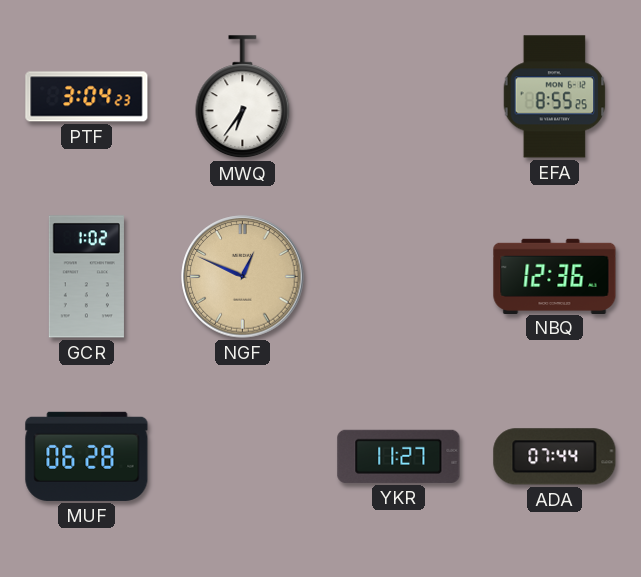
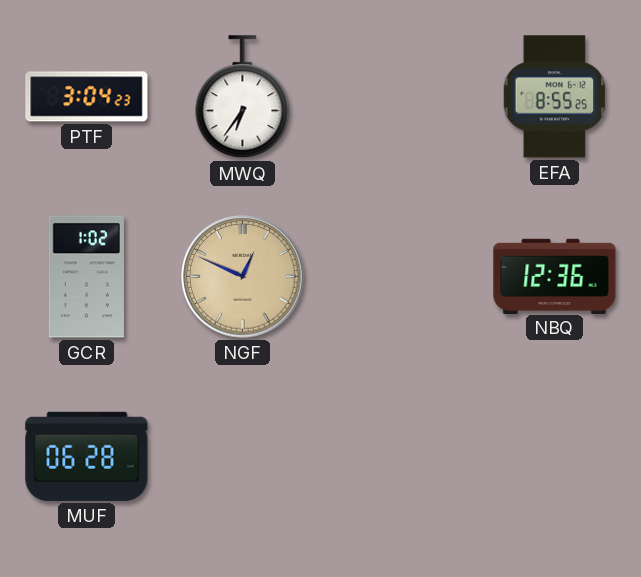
YKR: 11:27 -> none (399, 456)
ADA: 07:44 -> none (555, 457)
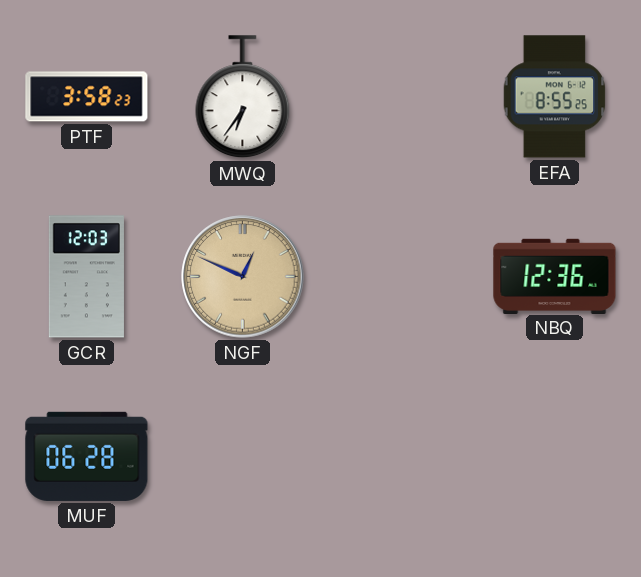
PTF: 3:04 -> 3:58 (87, 97)
GCR: 1:02 -> 12:03 (86, 277)
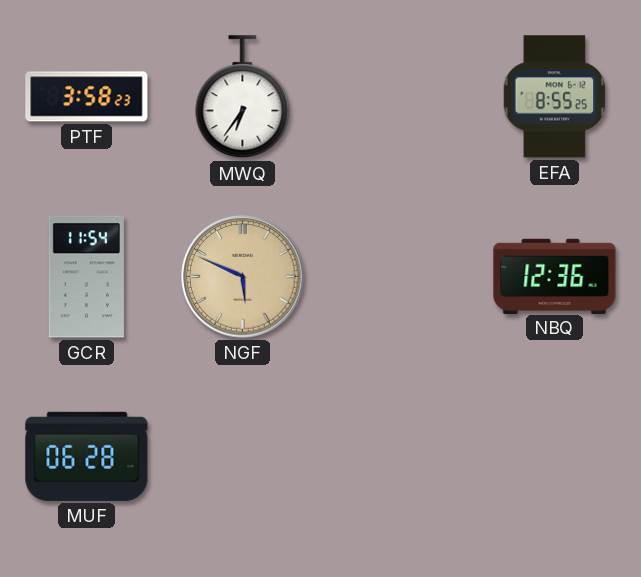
GCR: 12:03 -> 11:54 (86, 277)
NGF: 12:49 -> 5:49 (243, 277)
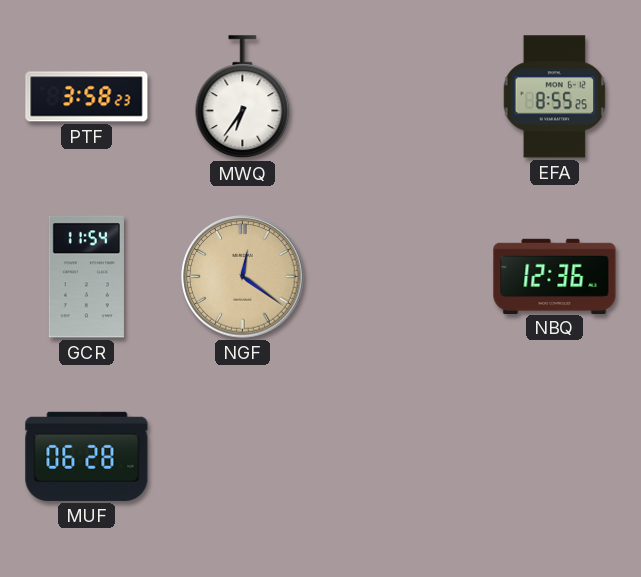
NGF: 5:49 -> 12:21 (243, 277)
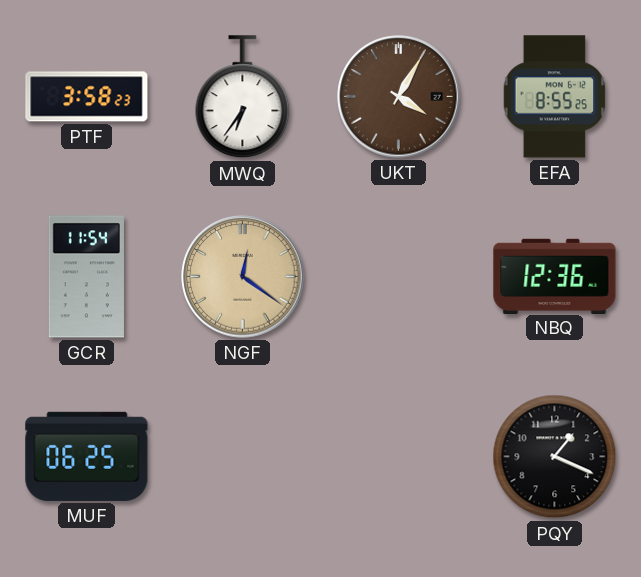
UKT: none -> 4:05 (399, 97)
MUF: 06:28 -> 06:25 (87, 456)
PQY: none -> 1:19 (555, 457)
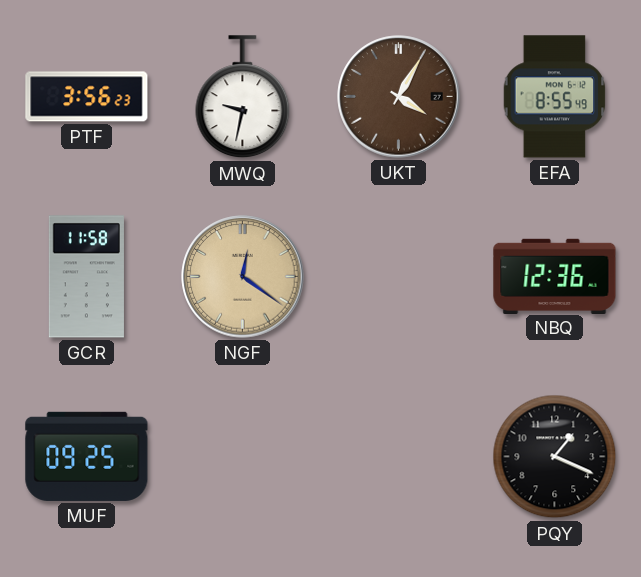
PTF: 3:58 -> 3:56 (87, 97)
MWQ: 6:36 -> 9:32 (243, 97)
EFA: 8:55:25 -> 8:55:49 (555, 97)
GCR: 11:54 -> 11:58 (86, 277)
MUF: 06:25 -> 09:25 (87, 456)
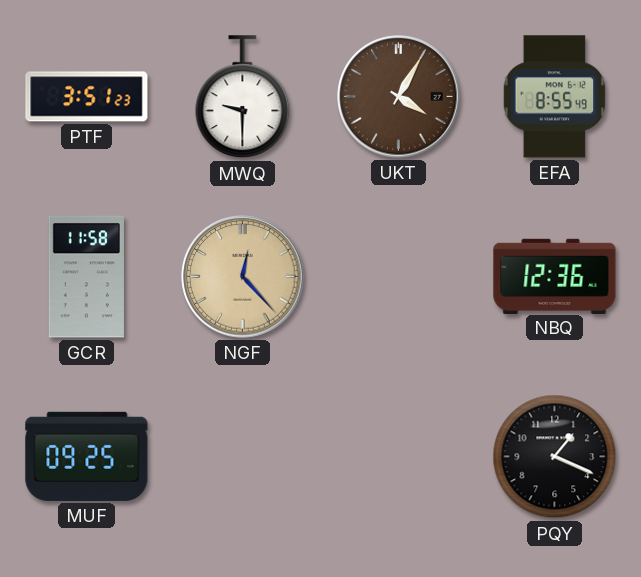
PTF: 3:56 -> 3:51 (87, 97)
MWQ: 9:32 -> 9:30 (243, 97)
NGF: 12:21 -> 12:23 (243, 277)
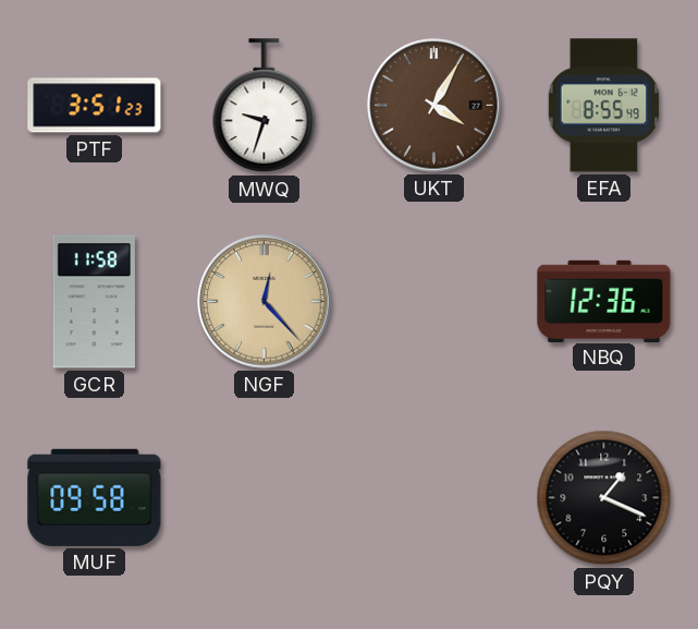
MWQ: 9:30 -> 9:33 (265, 106)
MUF: 09:25 -> 09:58 (95, 497)
